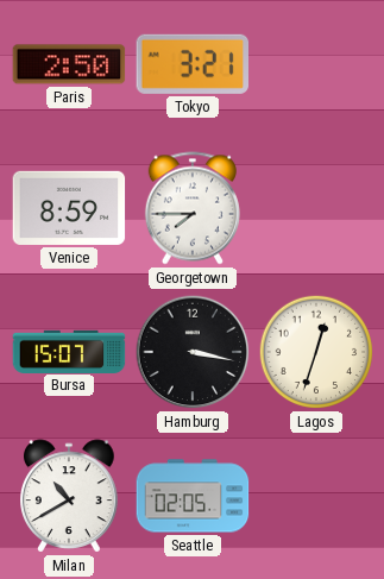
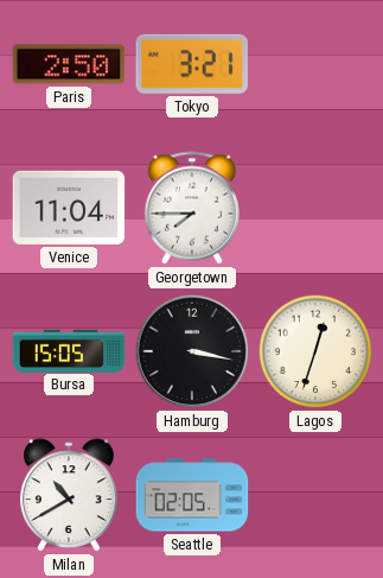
Venice: 8:59 -> 11:04 (69, 208)
Bursa: 15:07 -> 15:05 (69, 350)
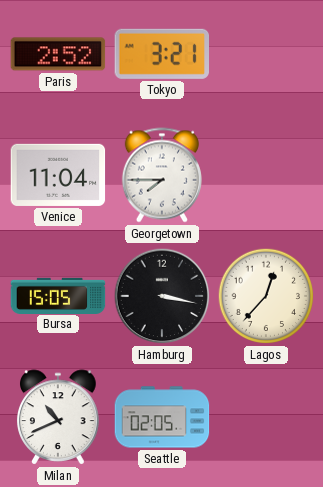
Paris: 2:50 -> 2:52 (58, 54)
Lagos: 12:33 -> 12:37 (266, 296)
Milan: 10:40 -> 10:41 (58, 417)
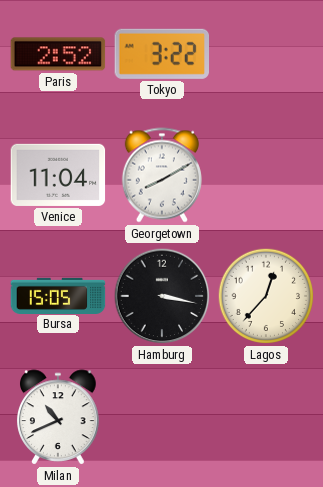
Tokyo: 3:21 -> 3:22 (161, 54)
Georgetown: 7:45 -> 8:10 (162, 175)
Seattle: 02:05 -> none (162, 417)
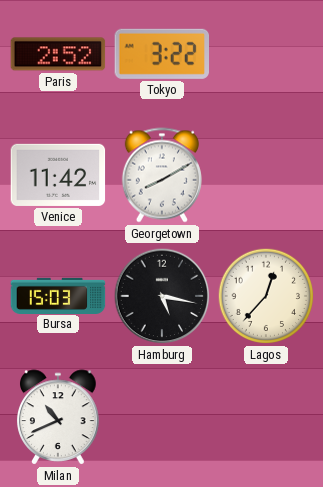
Venice: 11:04 -> 11:42 (58, 175)
Bursa: 15:05 -> 15:03 (58, 295)
Hamburg: 3:17 -> 5:17 (162, 296)
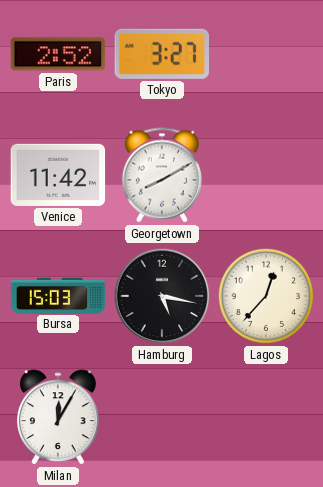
Tokyo: 3:22 -> 3:27 (161, 54)
Milan: 10:41 -> 12:05 (58, 417)
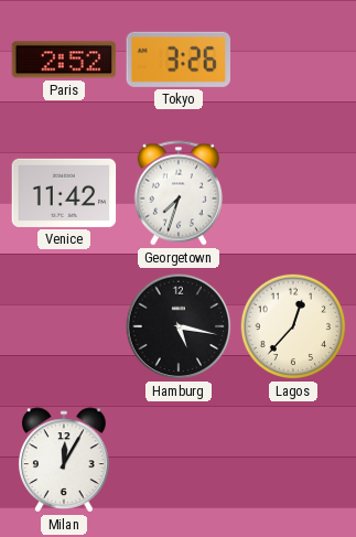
Tokyo: 3:27 -> 3:26 (177, 60)
Georgetown: 8:10 -> 7:33 (179, 193)
Bursa: 15:03 -> none (58, 295)
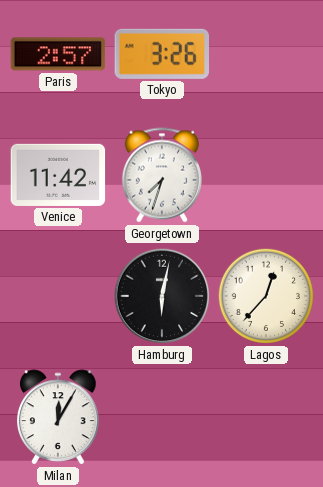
Paris: 2:52 -> 2:57 (58, 54)
Hamburg: 5:17 -> 6:02 (162, 296)
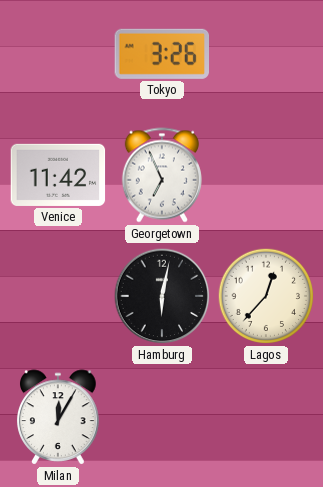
Paris: 2:57 -> none (58, 54)
Georgetown: 7:33 -> 6:56 (162, 175)
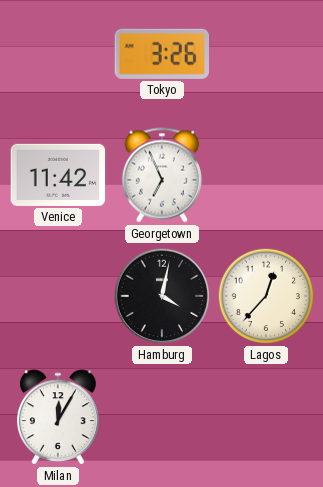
Hamburg: 6:02 -> 4:02 (162, 296)
